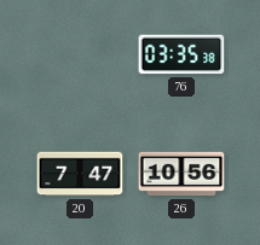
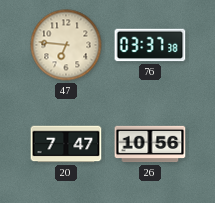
47: none -> 6:46 (66, 45)
76: 03:35 -> 03:37 (150, 45)
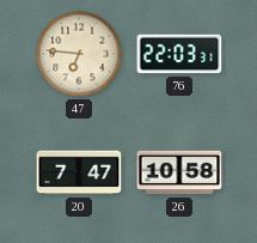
76: 03:37 -> 22:03 (179, 54)
26: 10:56 -> 10:58 (179, 172)
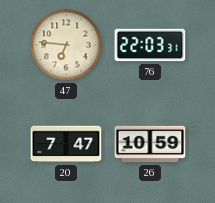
26: 10:58 -> 10:59 (150, 144)
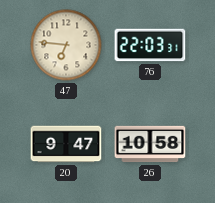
20: 7:47 -> 9:47 (66, 144)
26: 10:59 -> 10:58 (150, 144)
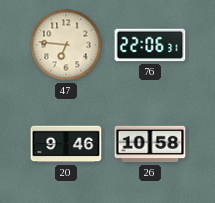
76: 22:03 -> 22:06 (150, 45)
20: 9:47 -> 9:46 (66, 144)
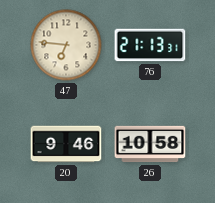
76: 22:06 -> 21:13 (150, 45)
